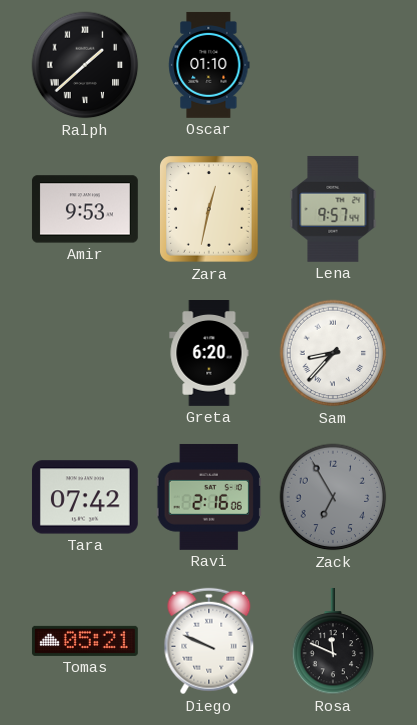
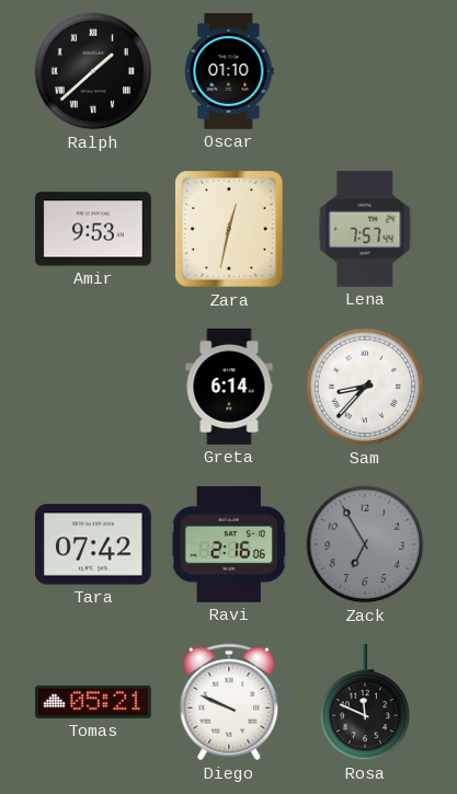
Lena: 9:57 -> 7:57 (365, 229)
Greta: 6:20 -> 6:14 (229, 388)
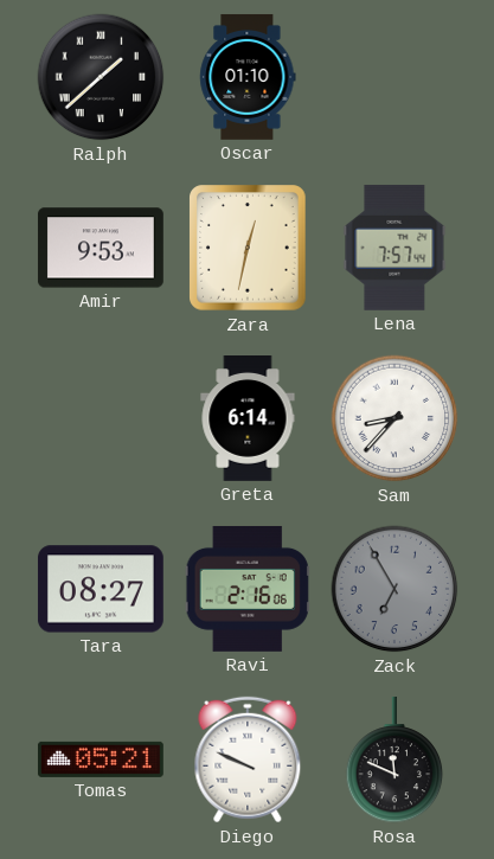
Tara: 07:42 -> 08:27 (101, 589)
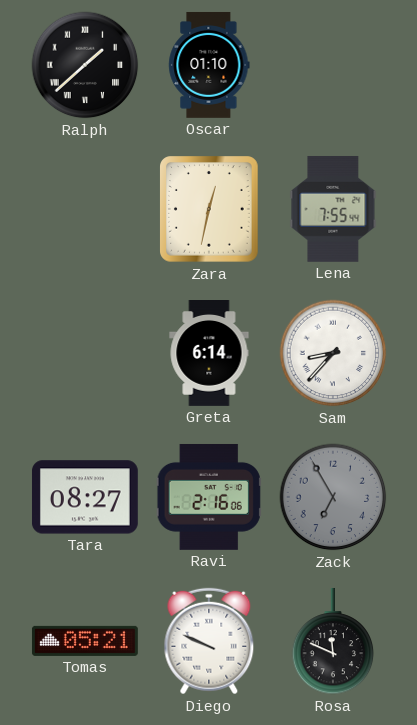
Amir: 9:53 -> none (101, 248)
Lena: 7:57 -> 7:55 (333, 209)
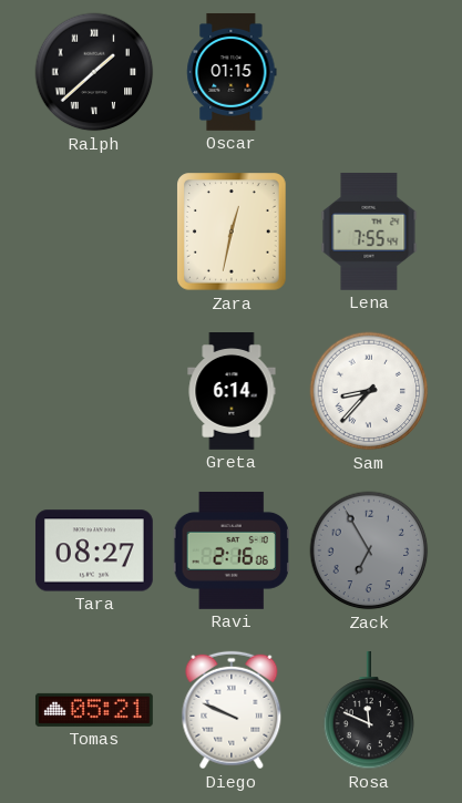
Oscar: 01:10 -> 01:15 (232, 72)
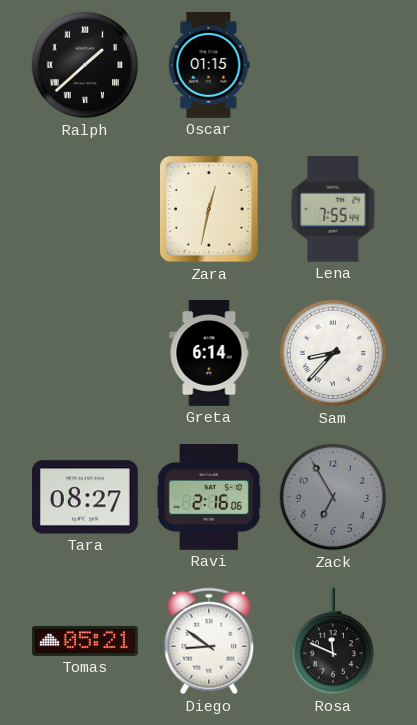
Diego: 9:49 -> 8:51 (209, 641)
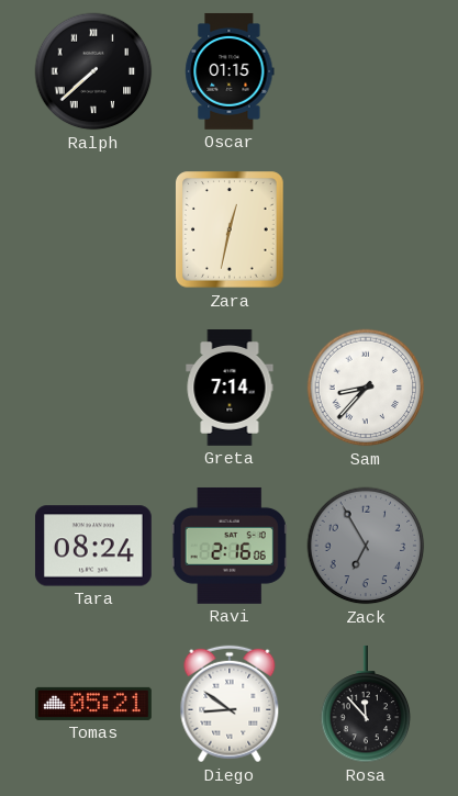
Ralph: 1:38 -> 7:38 (93, 71)
Lena: 7:55 -> none (333, 209)
Greta: 6:14 -> 7:14 (230, 389)
Tara: 08:27 -> 08:24 (93, 546)
Rosa: 11:49 -> 11:53 (366, 704)
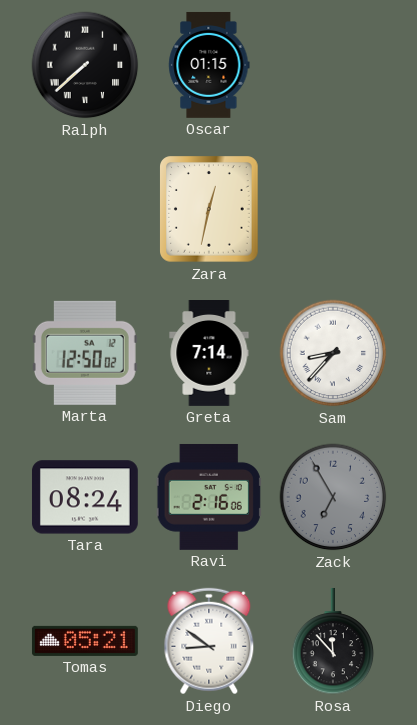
Marta: none -> 12:50 (85, 353)
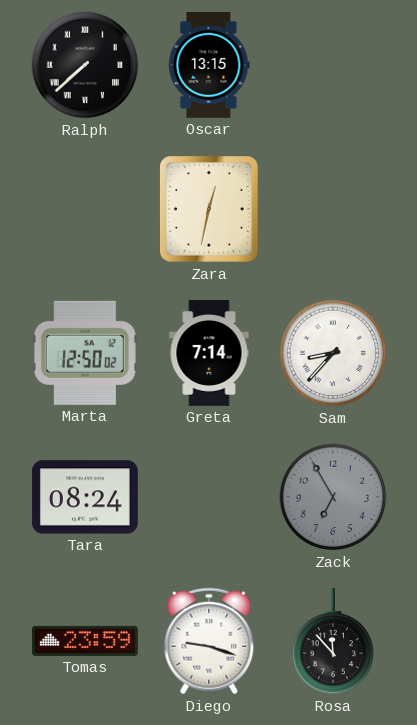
Oscar: 01:15 -> 13:15 (209, 65)
Ravi: 2:16 -> none (209, 497)
Tomas: 05:21 -> 23:59 (85, 641)
Diego: 8:51 -> 9:18 (209, 641)
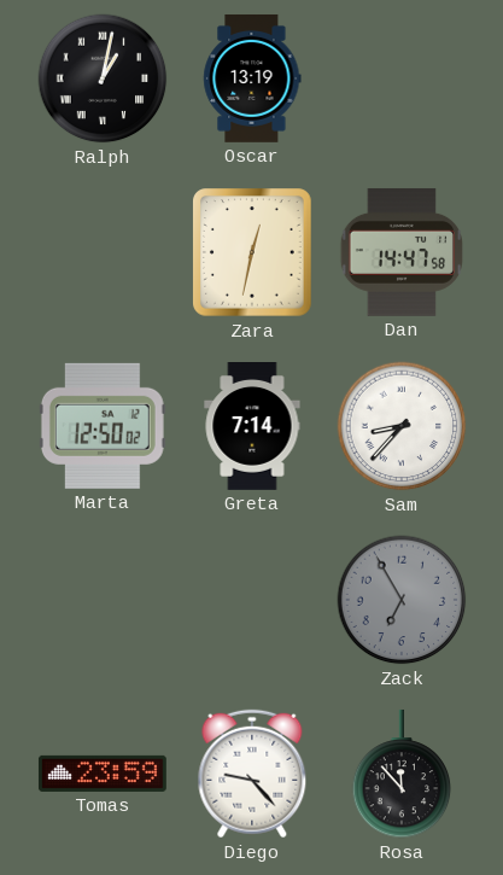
Ralph: 7:38 -> 1:02 (103, 78)
Oscar: 13:15 -> 13:19 (252, 78)
Dan: none -> 14:47 (400, 252)
Tara: 08:24 -> none (85, 497)
Diego: 9:18 -> 9:23 (252, 774)
